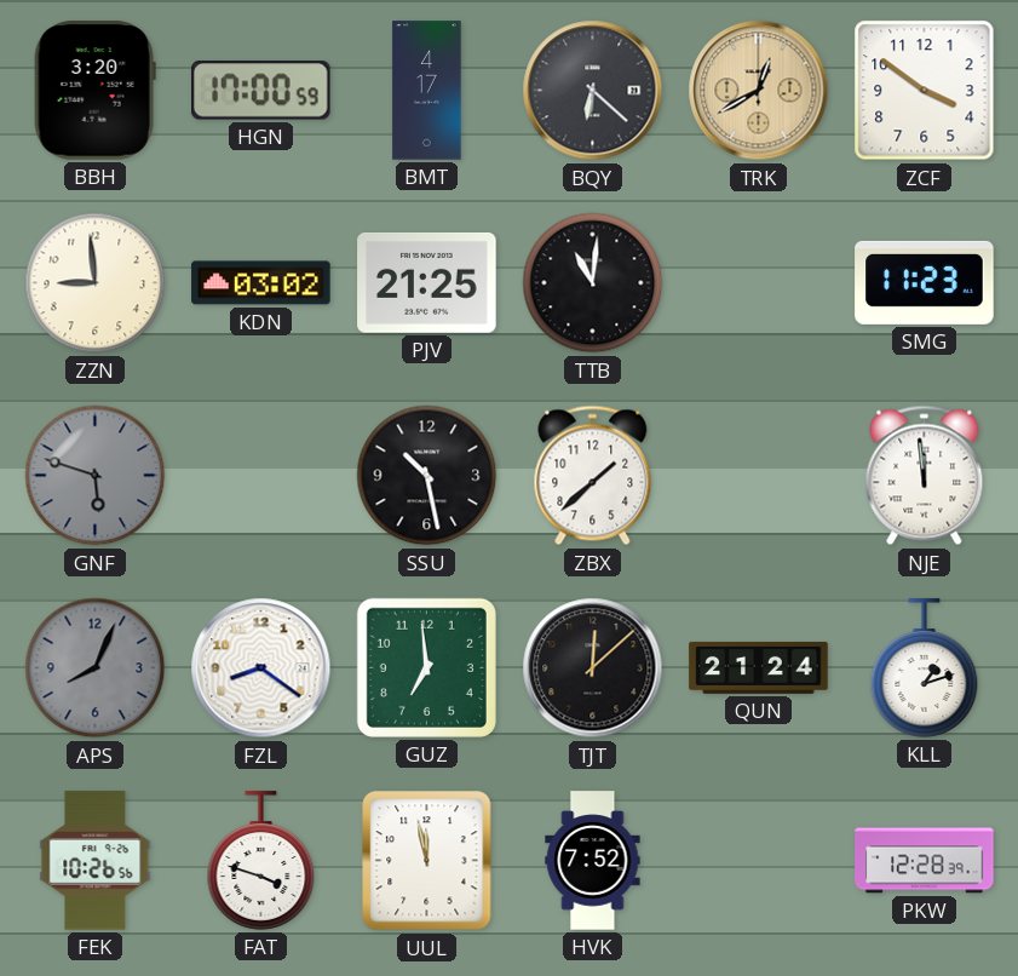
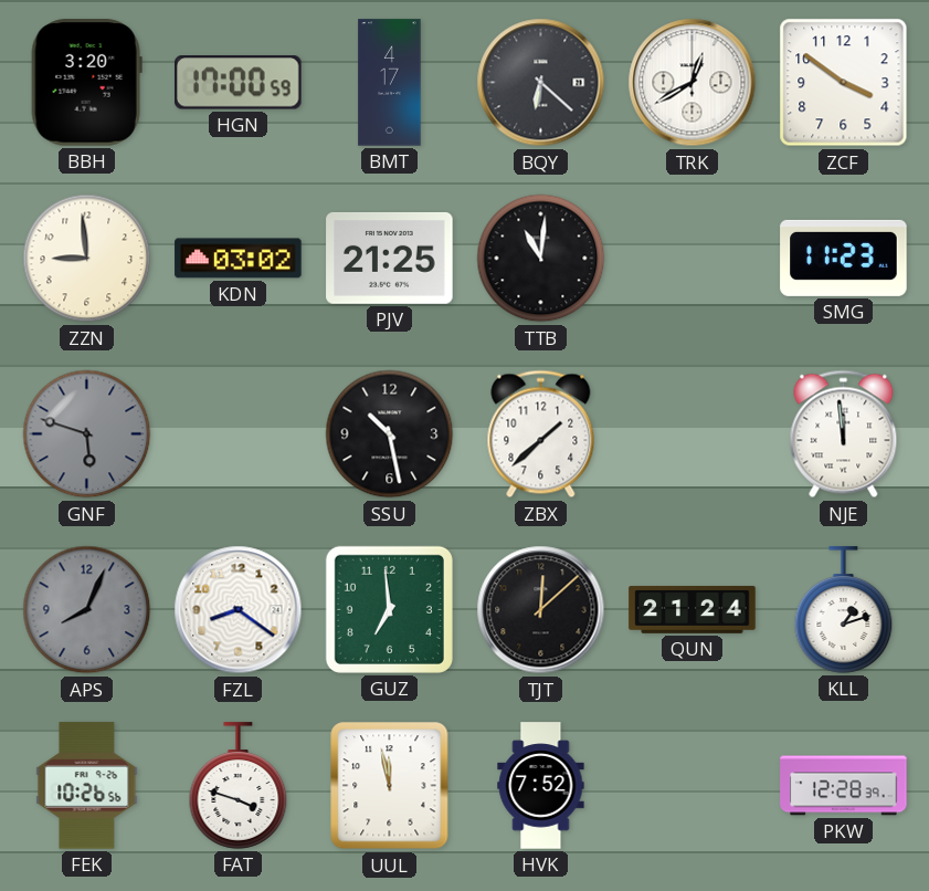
TRK dial: champagne -> white (693, 83)
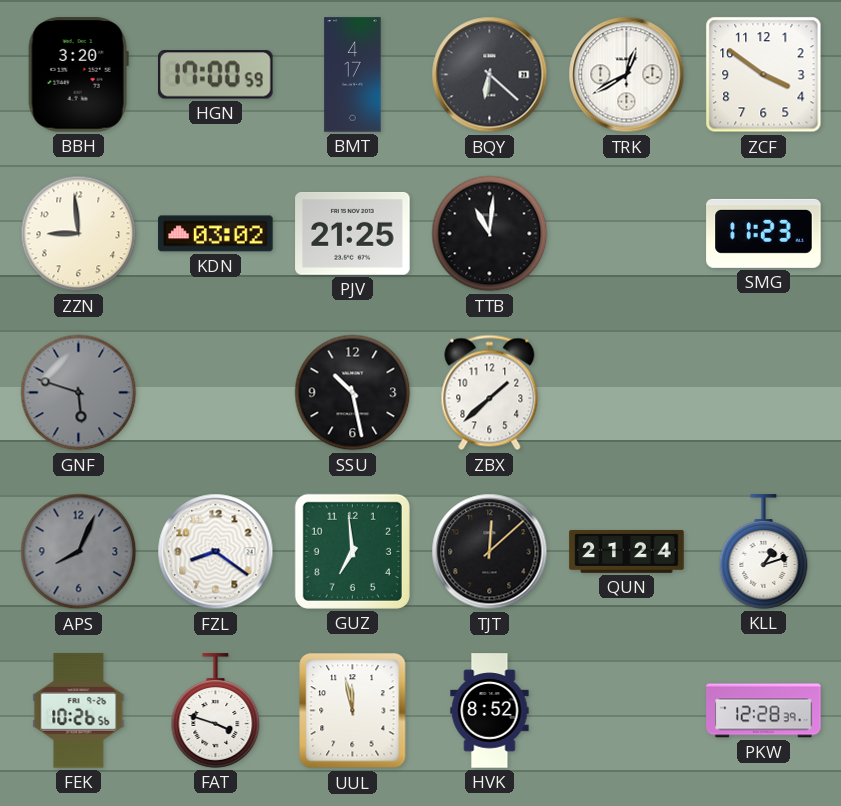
NJE: 11:59 -> none (844, 434)
HVK: 7:52 -> 8:52 (490, 711)
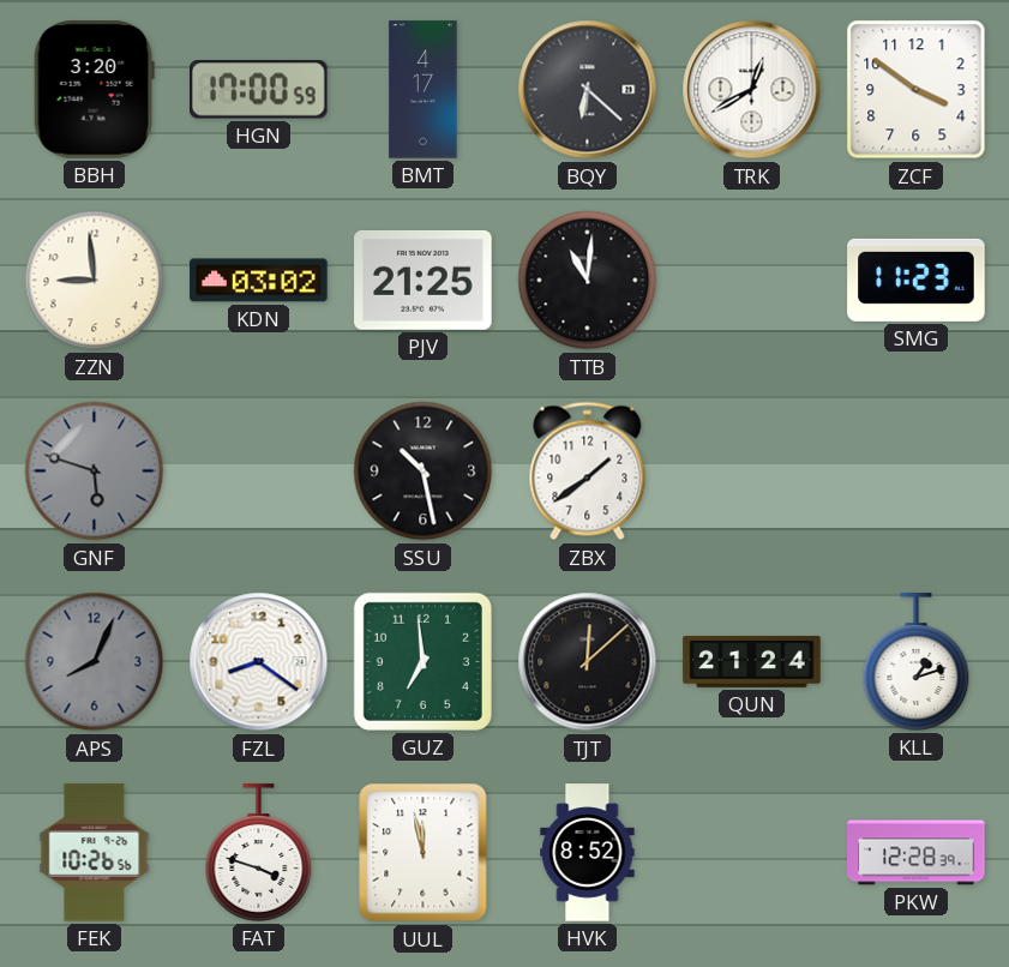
ZBX: 1:38 -> 1:39 (588, 472)
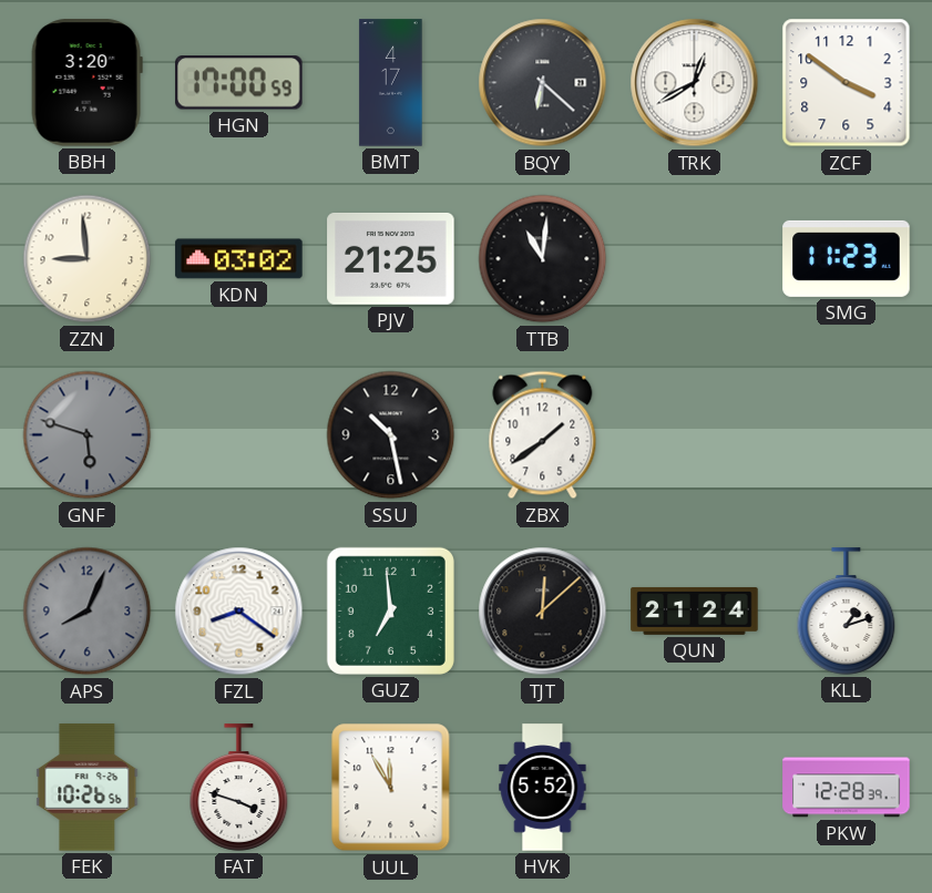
UUL: 11:58 -> 11:55 (391, 788)
HVK: 8:52 -> 5:52 (543, 788)
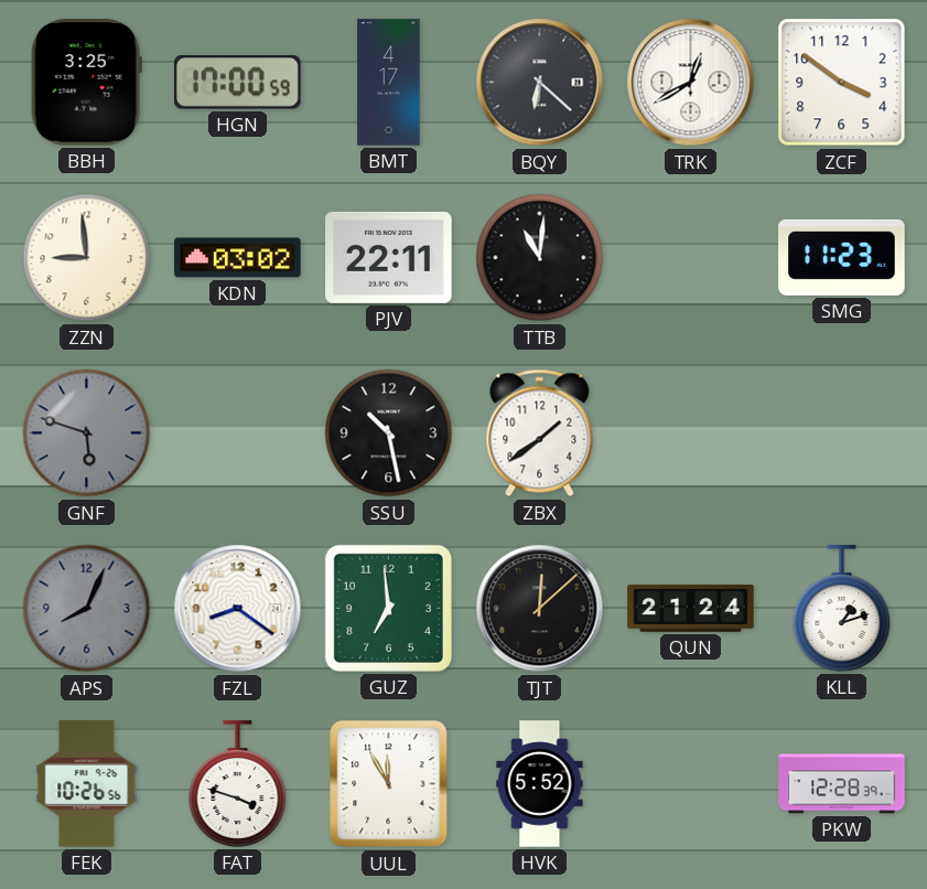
BBH: 3:20 -> 3:25 (86, 83)
PJV: 21:25 -> 22:11 (389, 257)
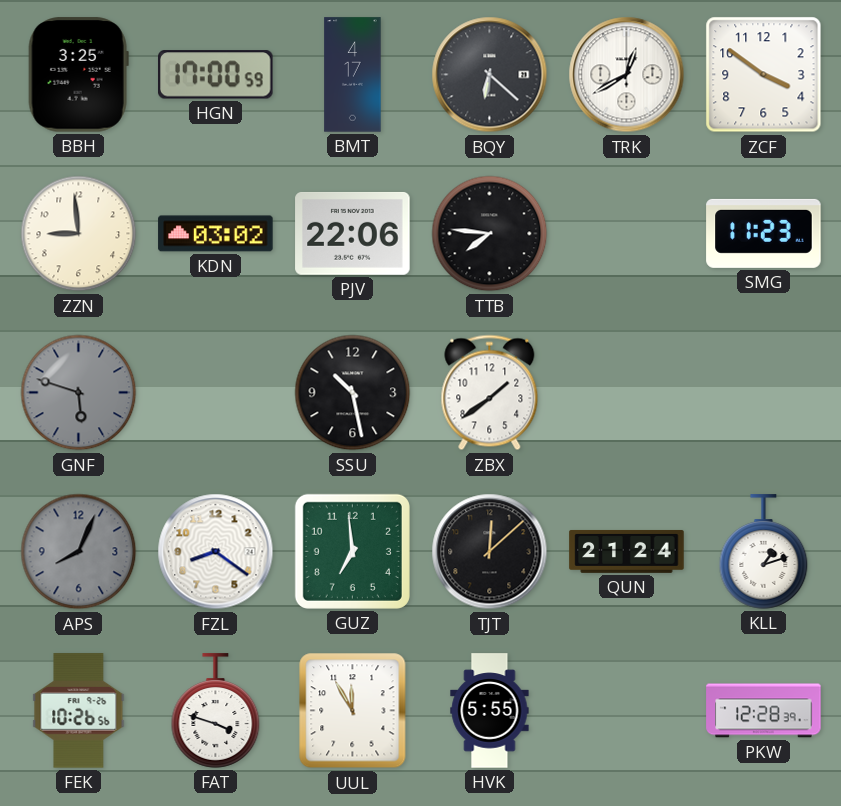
PJV: 22:11 -> 22:06 (353, 233)
TTB: 11:01 -> 7:46 (490, 234)
HVK: 5:52 -> 5:55 (490, 711)
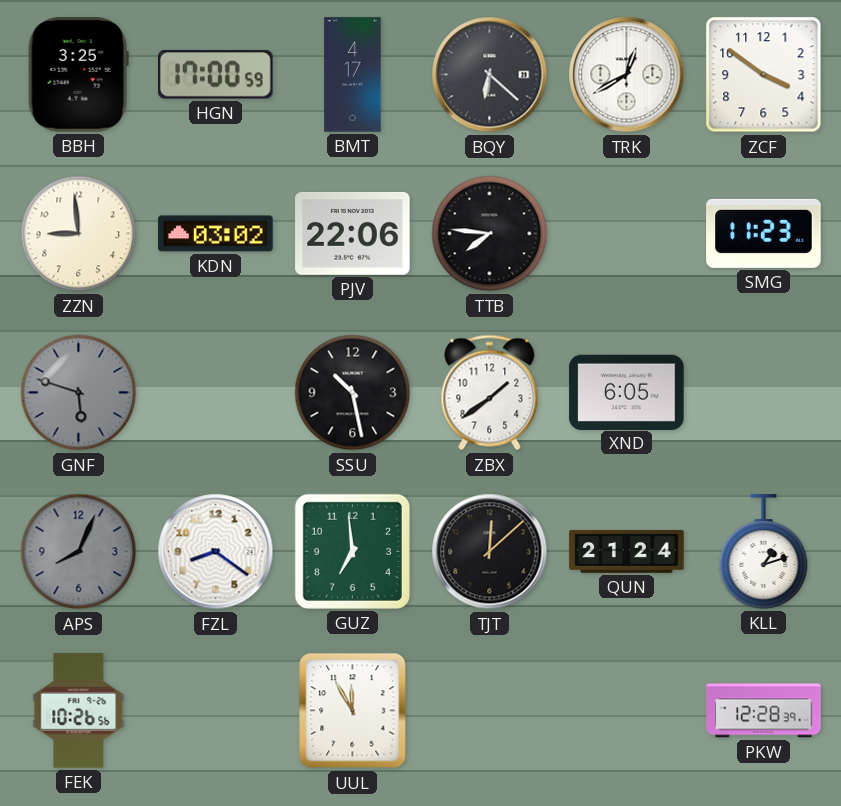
XND: none -> 6:05 (627, 392)
FAT: 3:48 -> none (216, 711)
HVK: 5:55 -> none (490, 711)
